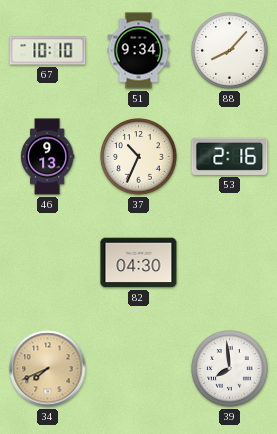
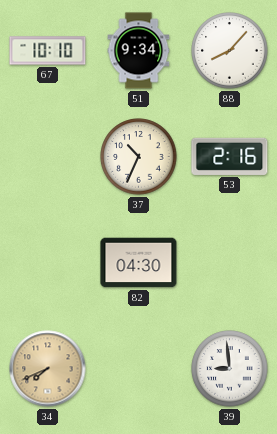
46: 9:13 -> none (47, 157)
39: 7:59 -> 8:59 (230, 369)
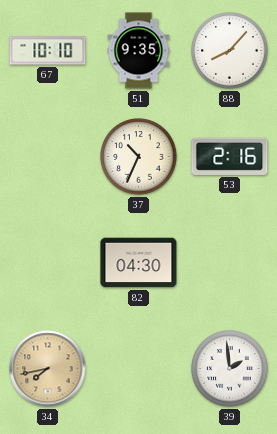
51: 9:34 -> 9:35 (139, 51)
34: 7:41 -> 7:43 (48, 369)
39: 8:59 -> 1:59 (230, 369)
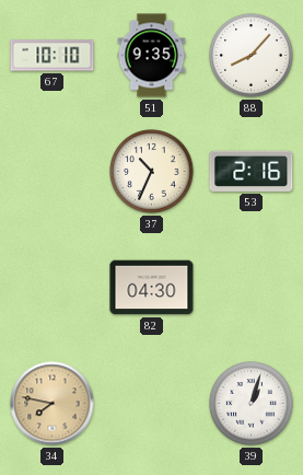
34: 7:43 -> 7:47 (53, 404)
39: 1:59 -> 1:03 (252, 404)
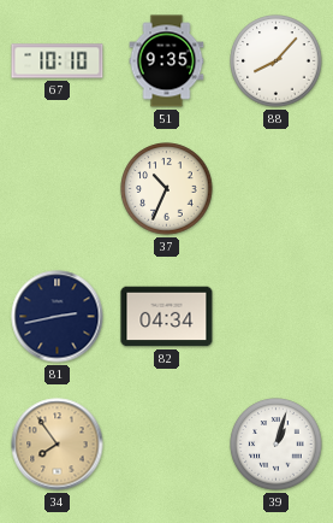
53: 2:16 -> none (252, 171)
81: none -> 2:43 (58, 317)
82: 04:30 -> 04:34 (167, 317)
34: 7:47 -> 7:54 (58, 445)
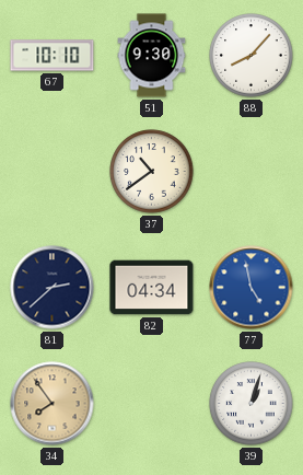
51: 9:35 -> 9:30 (152, 56)
37: 10:34 -> 10:39 (152, 172)
81: 2:43 -> 2:38 (53, 288)
77: none -> 4:58 (252, 288)
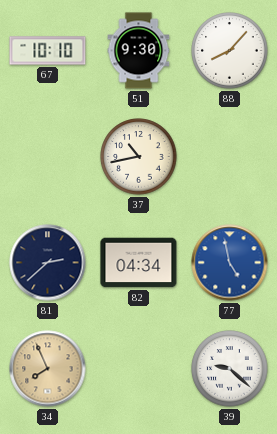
37: 10:39 -> 10:43 (139, 157)
34: 7:54 -> 7:56 (48, 369)
39: 1:03 -> 9:22 (230, 369)
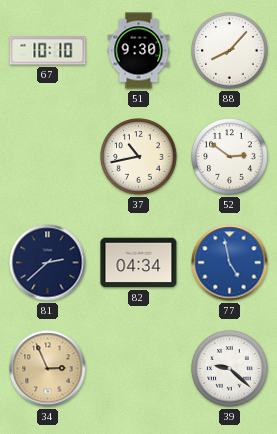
52: none -> 2:51 (230, 157)
34: 7:56 -> 2:56 (48, 369)
